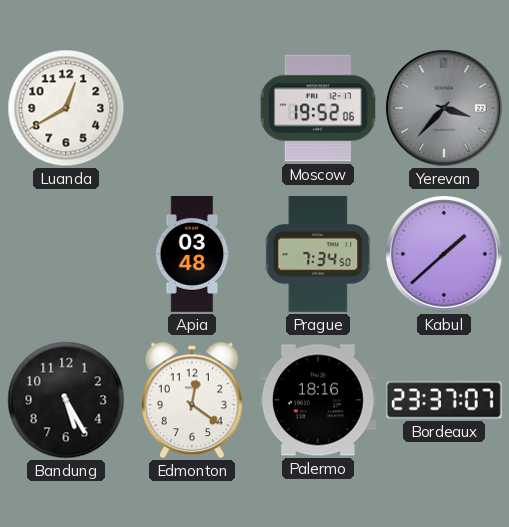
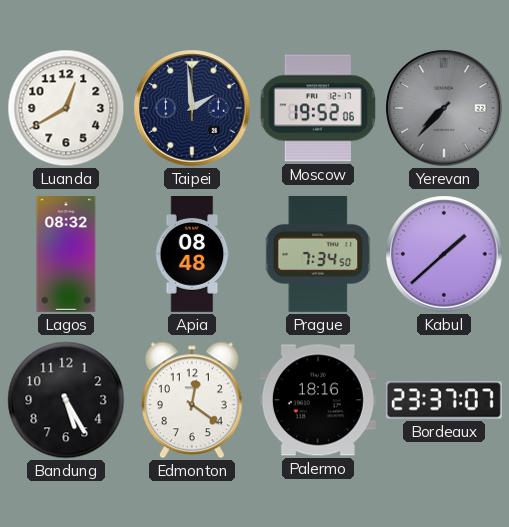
Taipei: none -> 1:59 (192, 108)
Yerevan: 3:37 -> 7:37 (444, 108)
Lagos: none -> 08:32 (66, 255)
Apia: 03:48 -> 08:48 (192, 255)
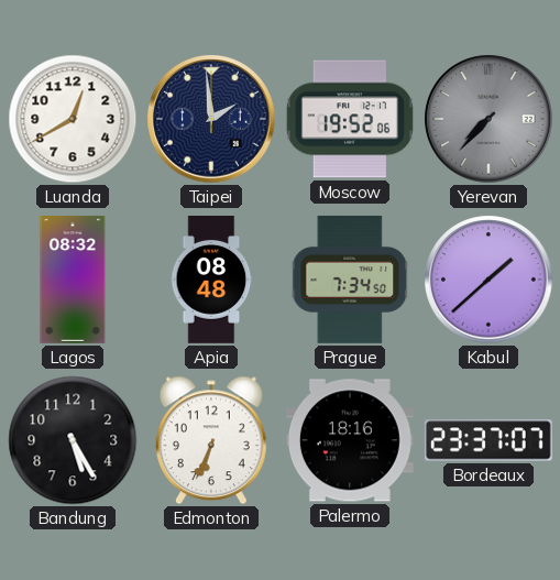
Edmonton: 12:21 -> 6:34 (211, 440)
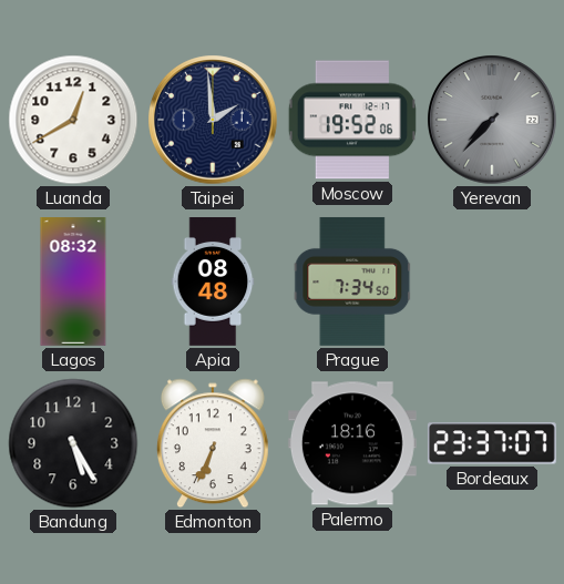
Kabul: 1:38 -> none (488, 280)
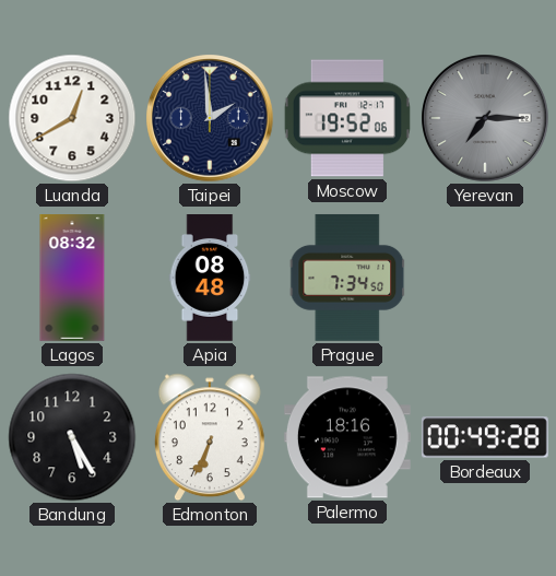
Yerevan: 7:37 -> 7:15 (485, 118)
Bordeaux: 23:37 -> 00:49 (485, 437)
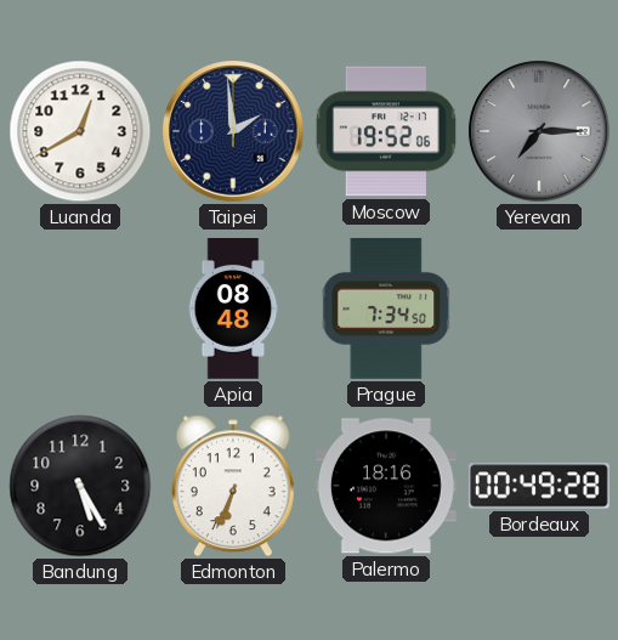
Lagos: 08:32 -> none (72, 279)
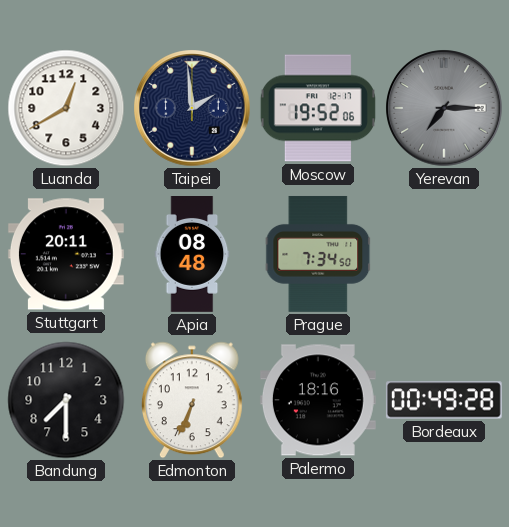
Stuttgart: none -> 20:11 (66, 254)
Bandung: 5:25 -> 7:30 (66, 400)
